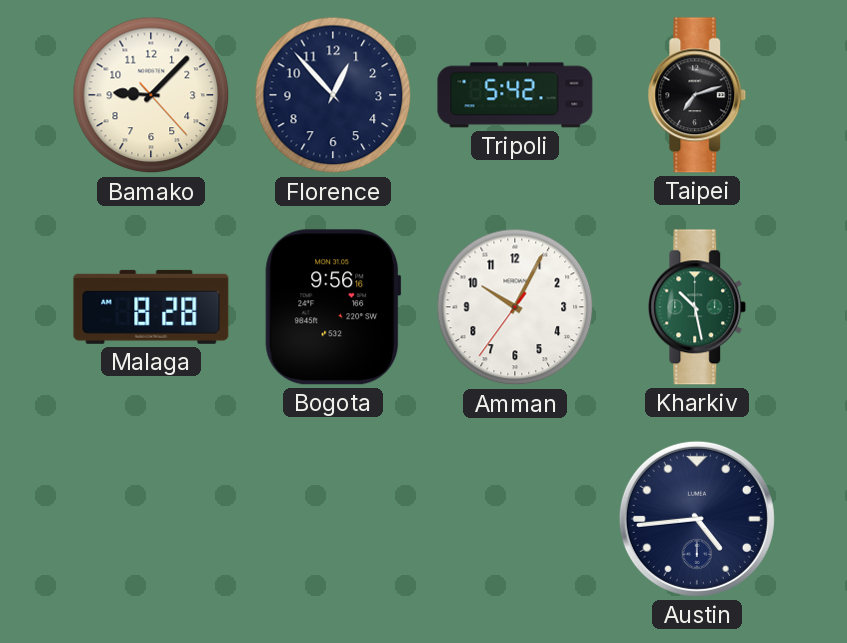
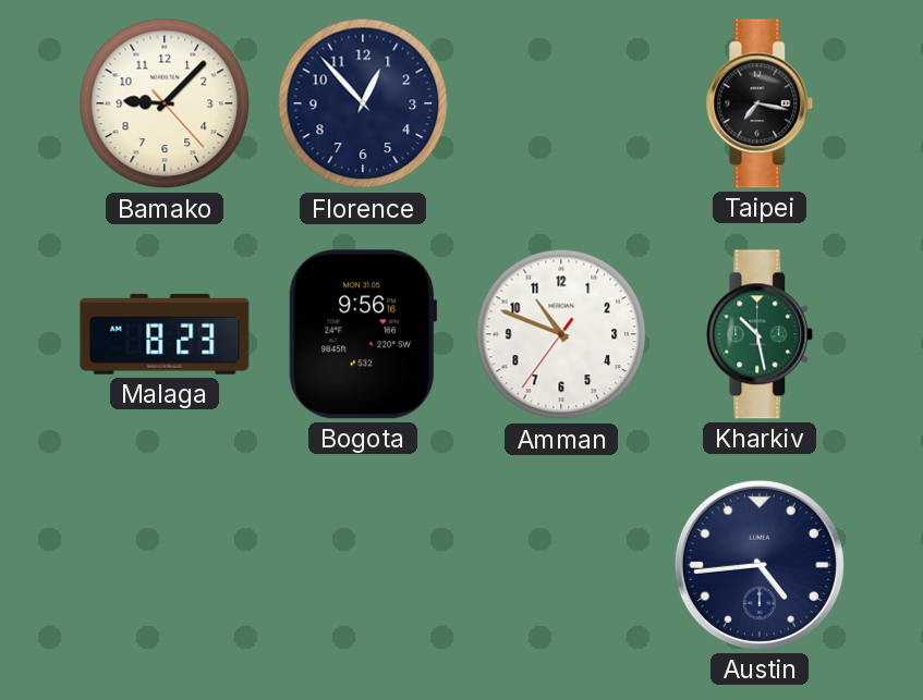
Tripoli: 5:42 -> none (515, 95)
Taipei: 7:12 -> 7:17 (760, 103)
Malaga: 8:28 -> 8:23 (165, 334)
Amman: 10:04 -> 10:48 (561, 334)
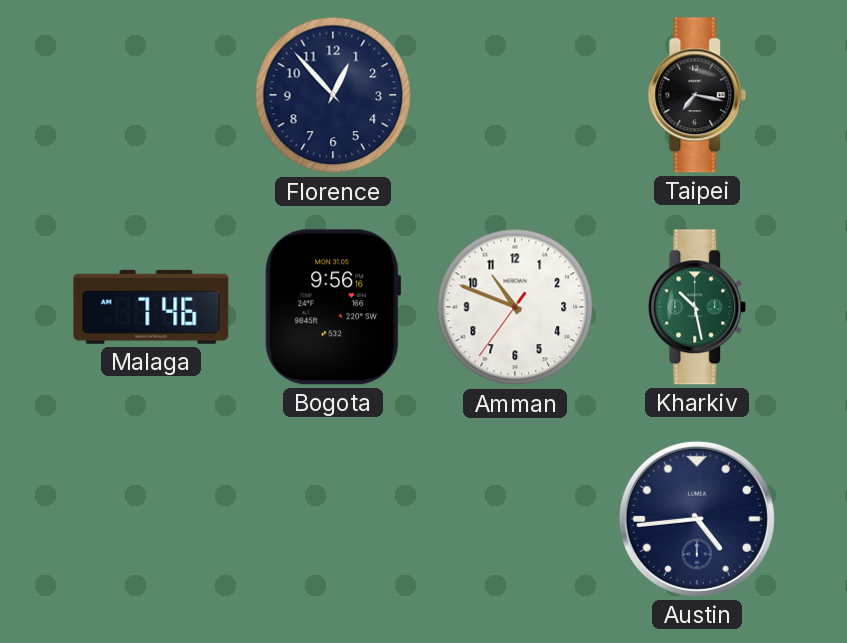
Bamako: 9:07 -> none (165, 103)
Malaga: 8:23 -> 7:46 (151, 307)
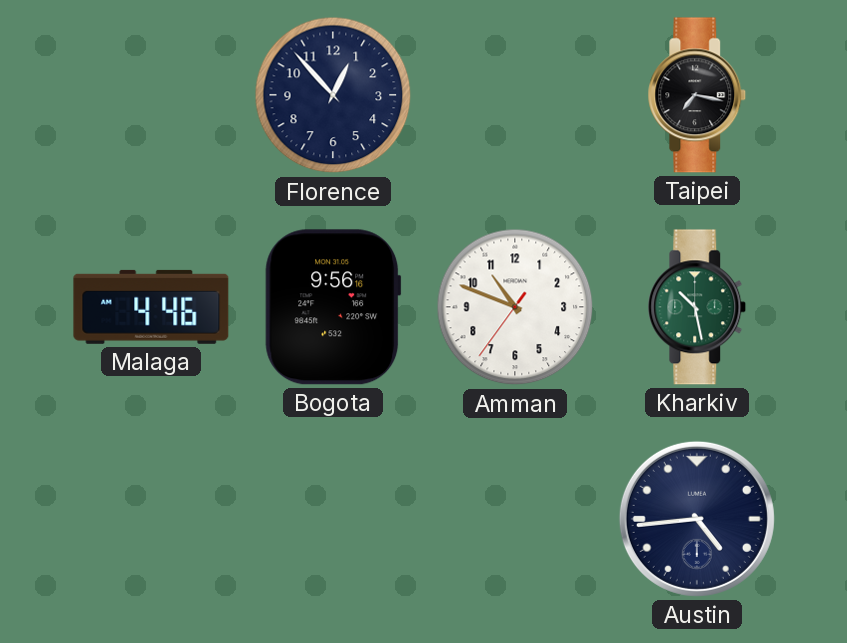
Malaga: 7:46 -> 4:46 (151, 307)
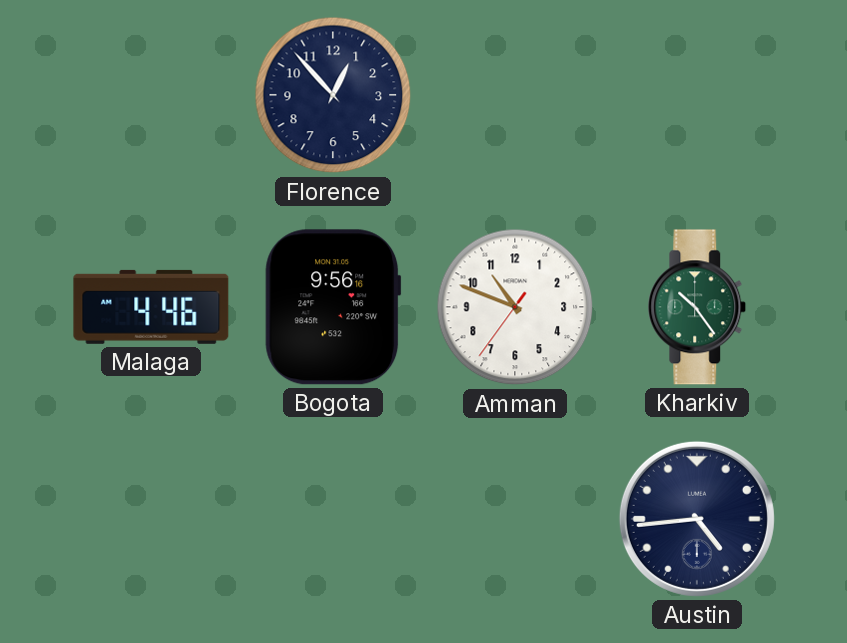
Taipei: 7:17 -> none (697, 95)
Kharkiv: 10:28 -> 10:24 (697, 307)
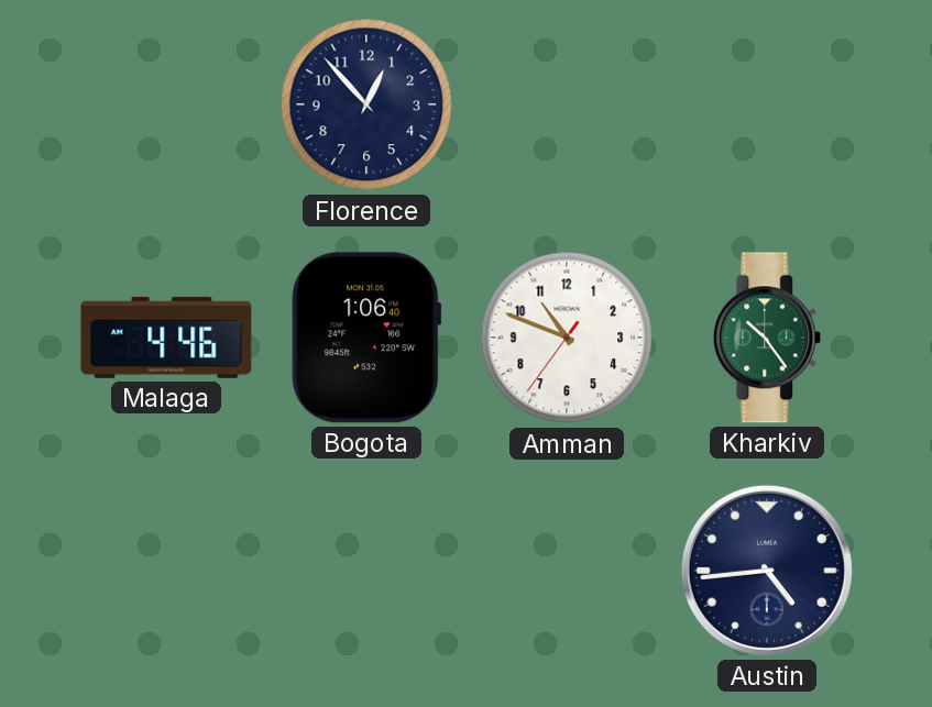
Bogota: 9:56 -> 1:06 (366, 338)
